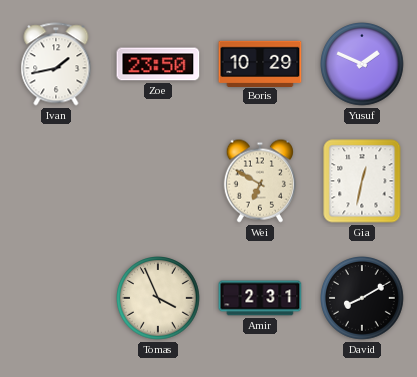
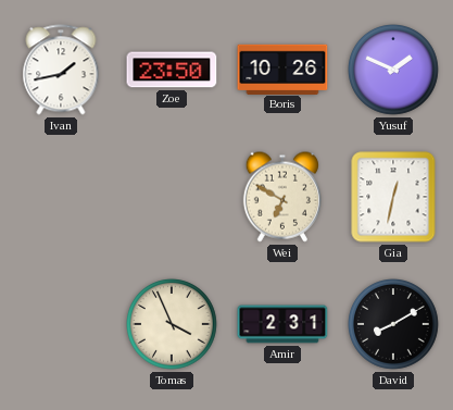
Boris: 10:29 -> 10:26 (282, 69)
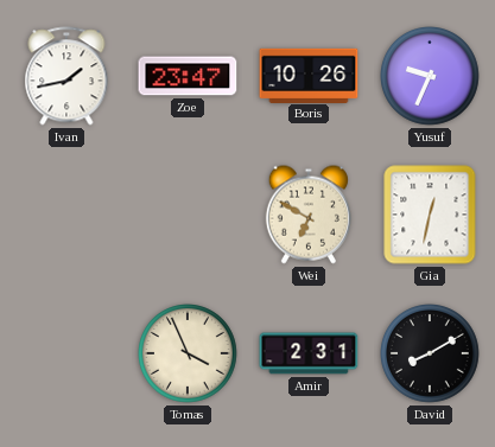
Zoe: 23:50 -> 23:47 (188, 76)
Yusuf: 1:49 -> 9:34 (431, 77)
